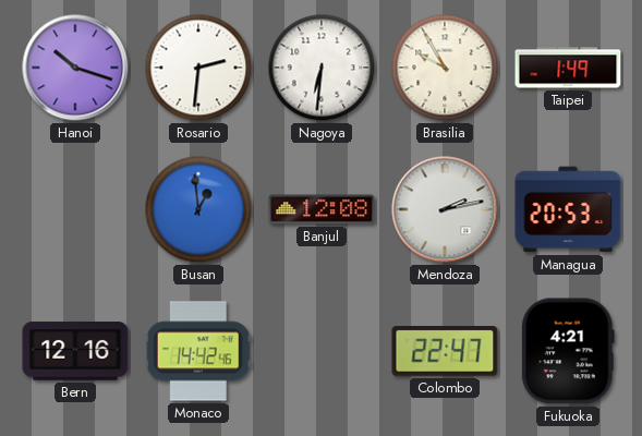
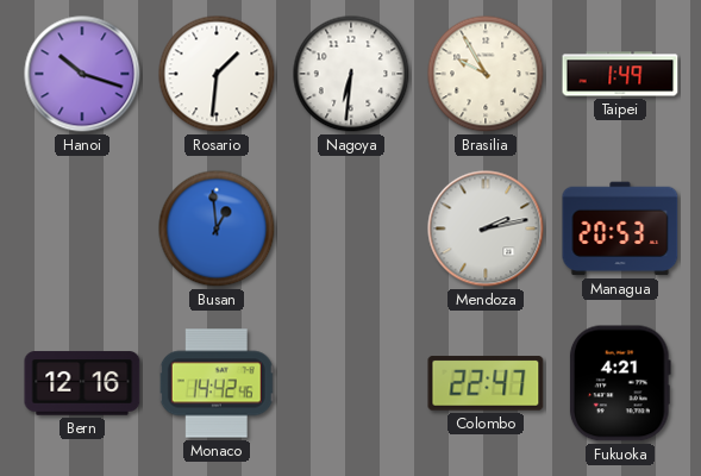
Rosario: 2:31 -> 1:31 (217, 74)
Banjul: 12:08 -> none (322, 209)
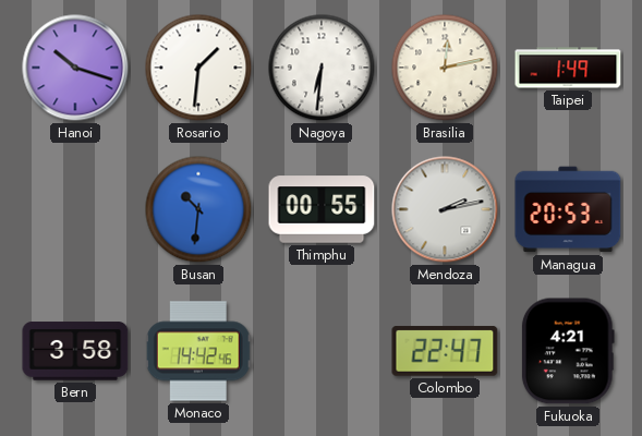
Brasilia: 9:55 -> 12:13 (445, 68)
Busan: 12:59 -> 10:31 (198, 209)
Thimphu: none -> 00:55 (322, 209)
Bern: 12:16 -> 3:58 (75, 351)
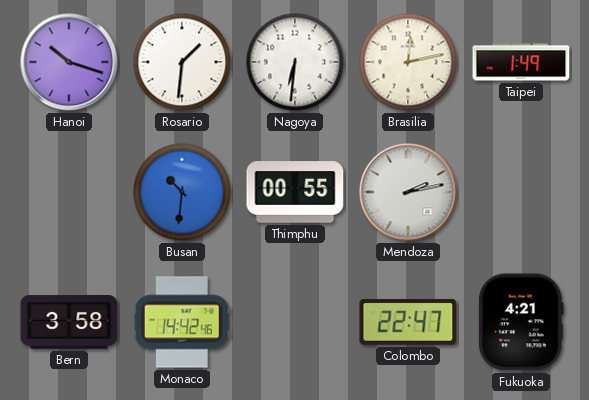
Managua: 20:53 -> none (568, 209)
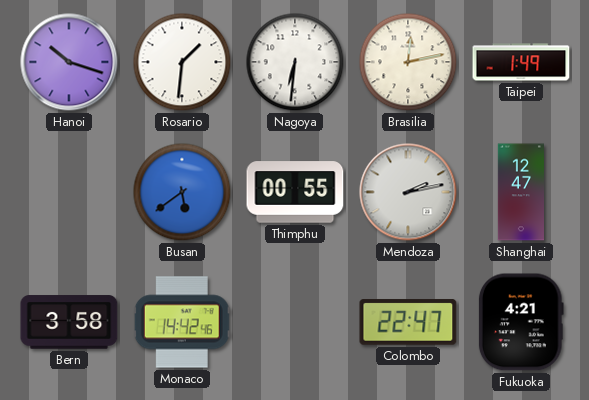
Busan: 10:31 -> 5:39 (182, 192)
Shanghai: none -> 12:47 (520, 192)
